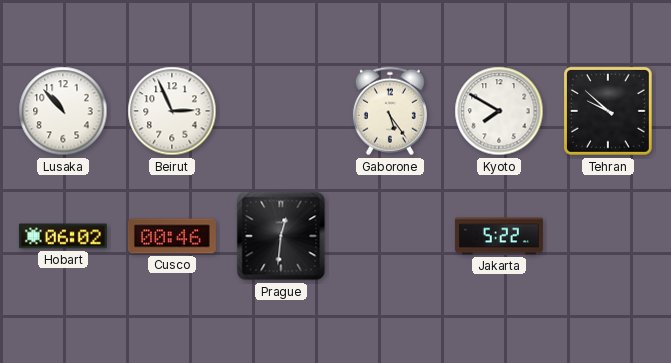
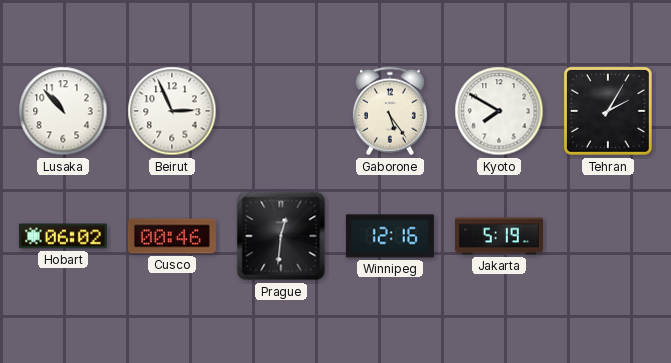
Tehran: 9:52 -> 2:05 (608, 111)
Winnipeg: none -> 12:16 (390, 236)
Jakarta: 5:22 -> 5:19 (499, 236)
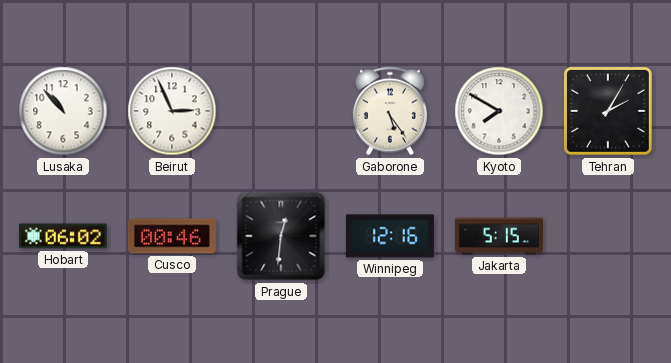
Jakarta: 5:19 -> 5:15 (499, 236)
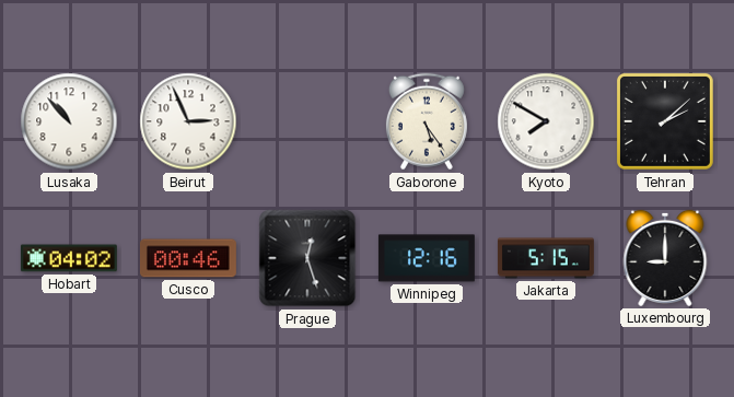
Tehran: 2:05 -> 2:08 (665, 121)
Hobart: 06:02 -> 04:02 (69, 258)
Prague: 12:31 -> 12:27 (307, 258)
Luxembourg: none -> 9:00 (665, 258)
